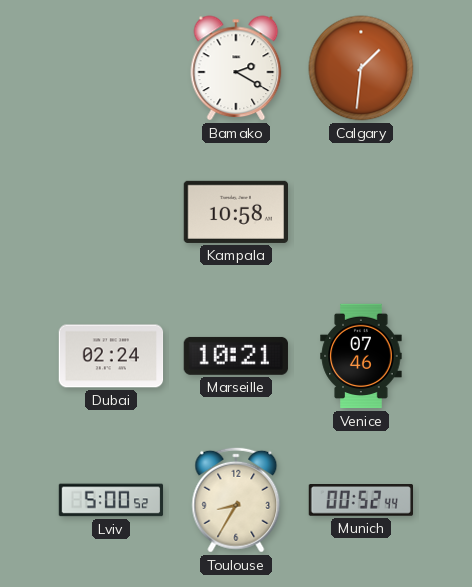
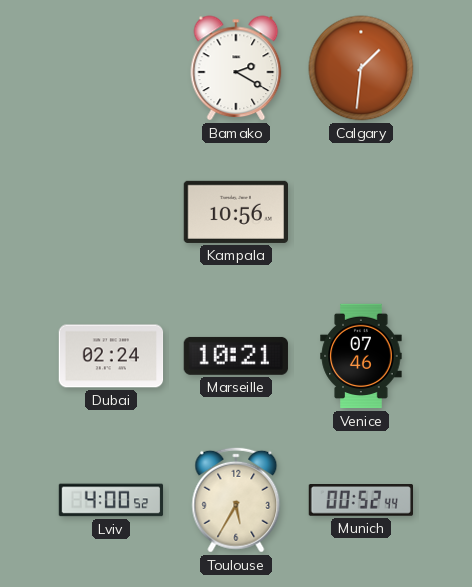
Kampala: 10:58 -> 10:56 (235, 212)
Lviv: 5:00 -> 4:00 (111, 500)
Toulouse: 8:35 -> 5:35 (236, 500)
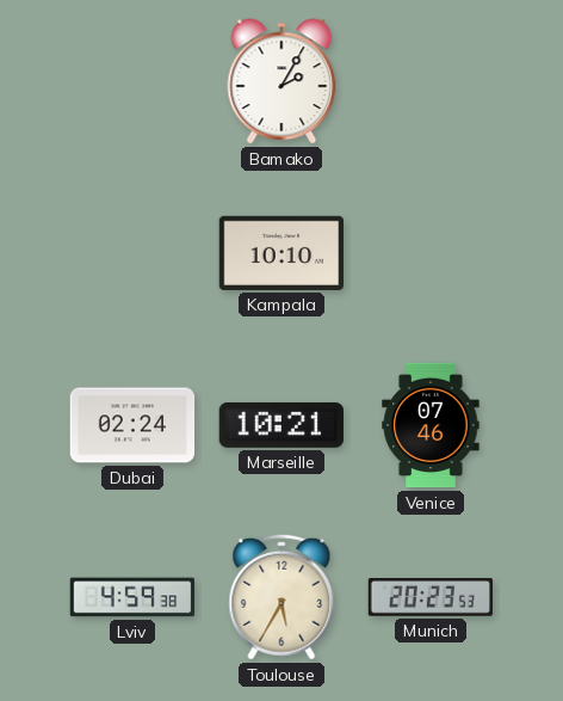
Bamako: 2:20 -> 2:05 (281, 81)
Calgary: 1:31 -> none (361, 68)
Kampala: 10:56 -> 10:10 (280, 253)
Lviv: 4:00 -> 4:59 (132, 597)
Munich: 00:52 -> 20:23 (429, 598)
